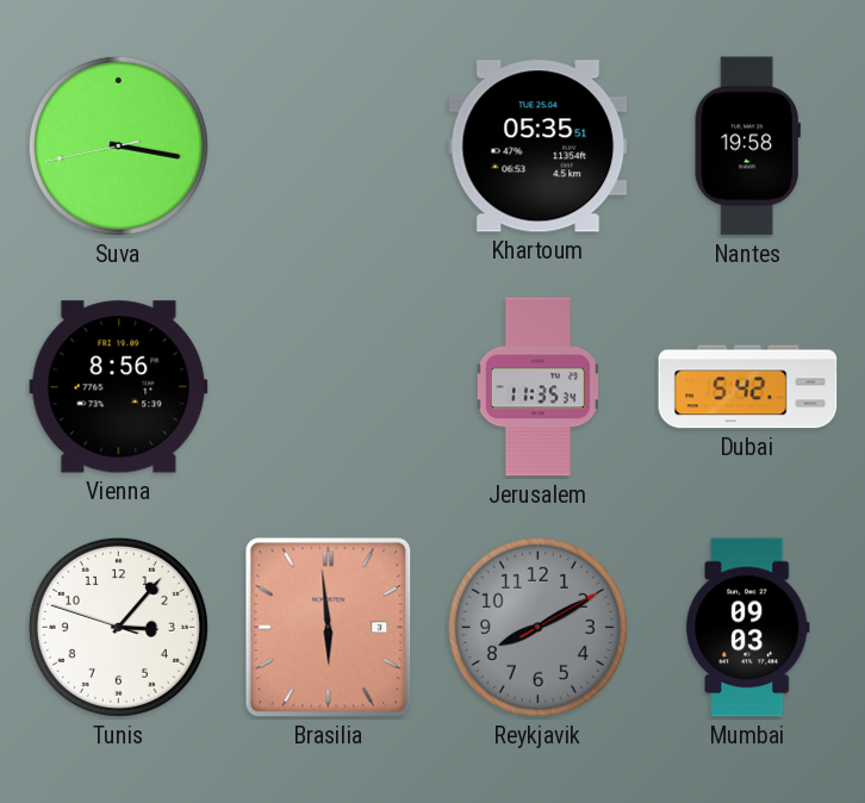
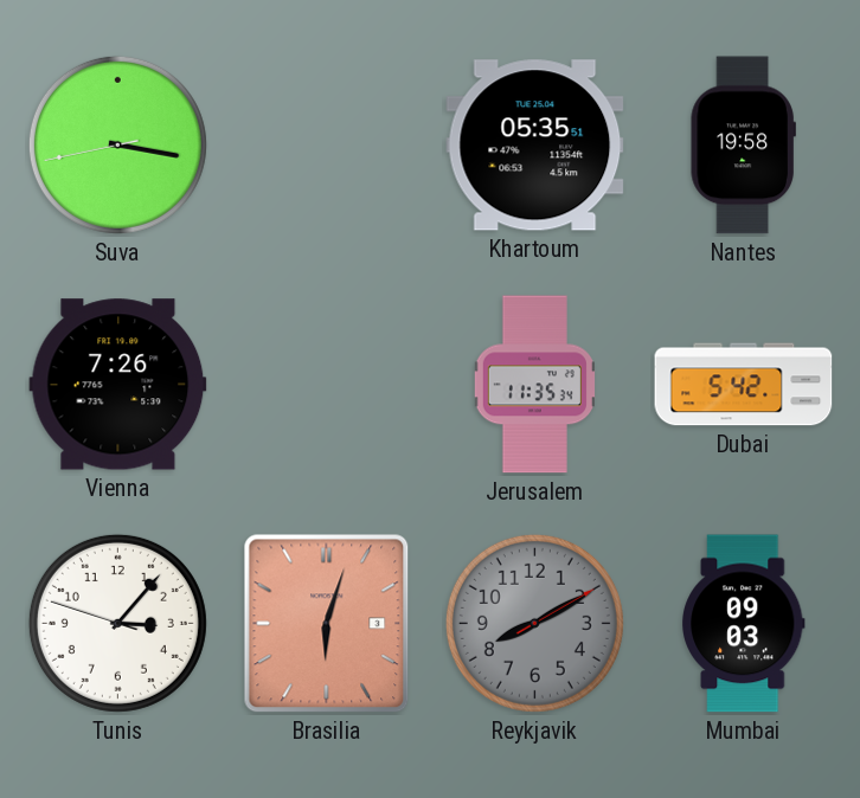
Vienna: 8:56 -> 7:26 (118, 385)
Brasilia: 5:59 -> 6:03 (327, 624)
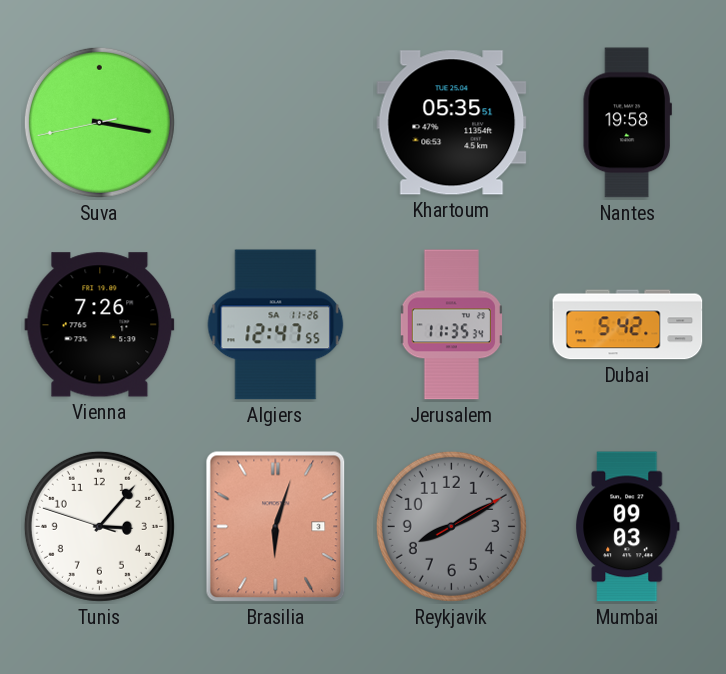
Algiers: none -> 12:47 (276, 325)
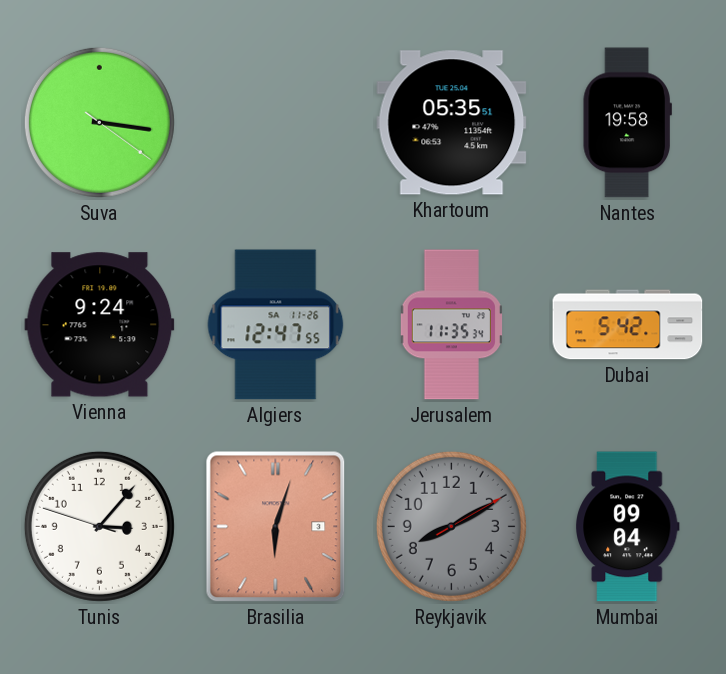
Suva: 3:16:43 -> 3:16:21 (99, 122)
Vienna: 7:26 -> 9:24 (100, 325)
Mumbai: 09:03 -> 09:04 (628, 527)
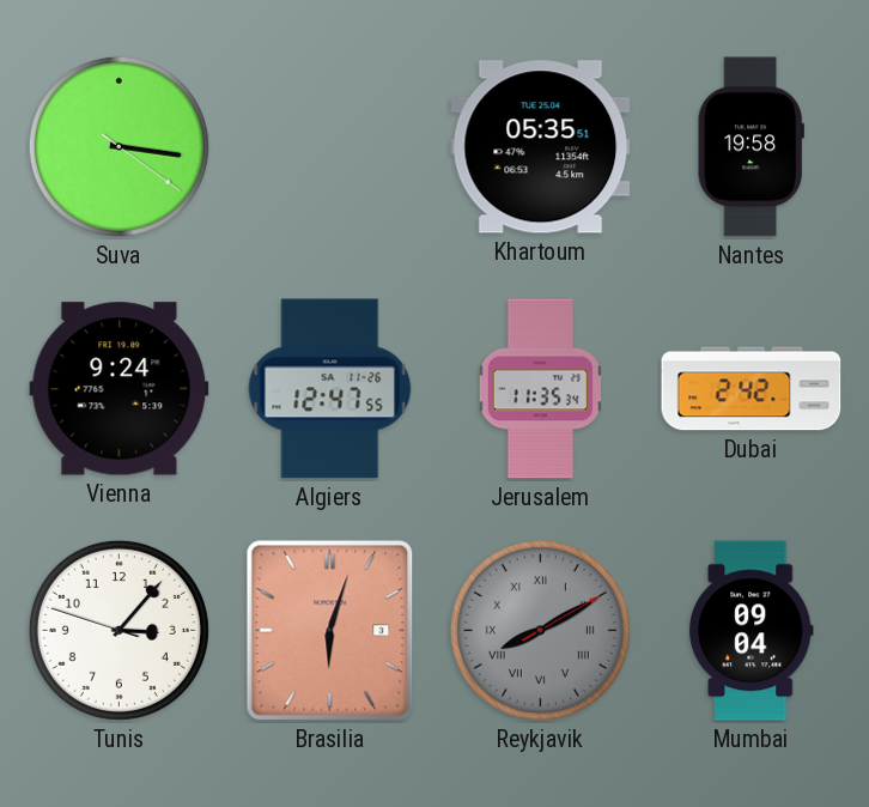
Dubai: 5:42 -> 2:42 (752, 389)
Reykjavik numerals: Arabic -> Roman (540, 630)
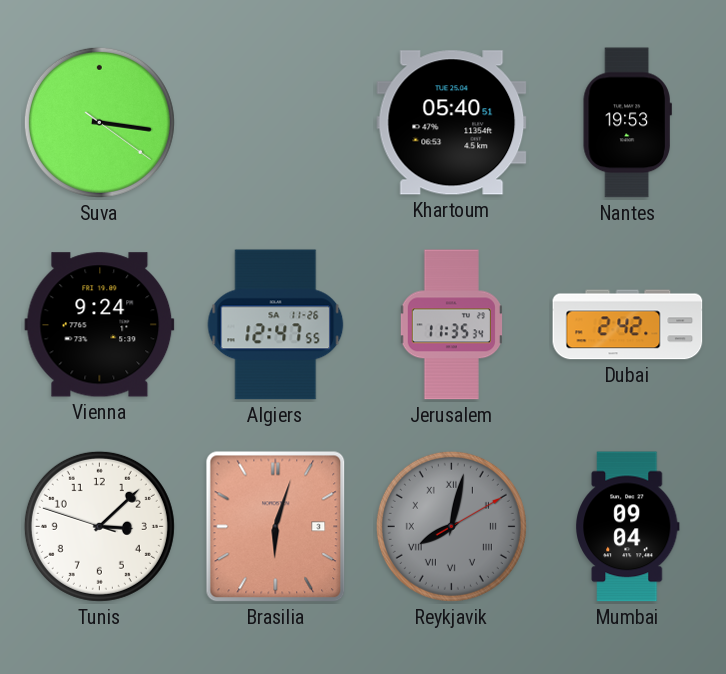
Khartoum: 05:35 -> 05:40 (452, 123)
Nantes: 19:58 -> 19:53 (627, 123)
Tunis: 3:06 -> 3:07 (99, 526)
Reykjavik: 8:10 -> 8:02 (451, 526)
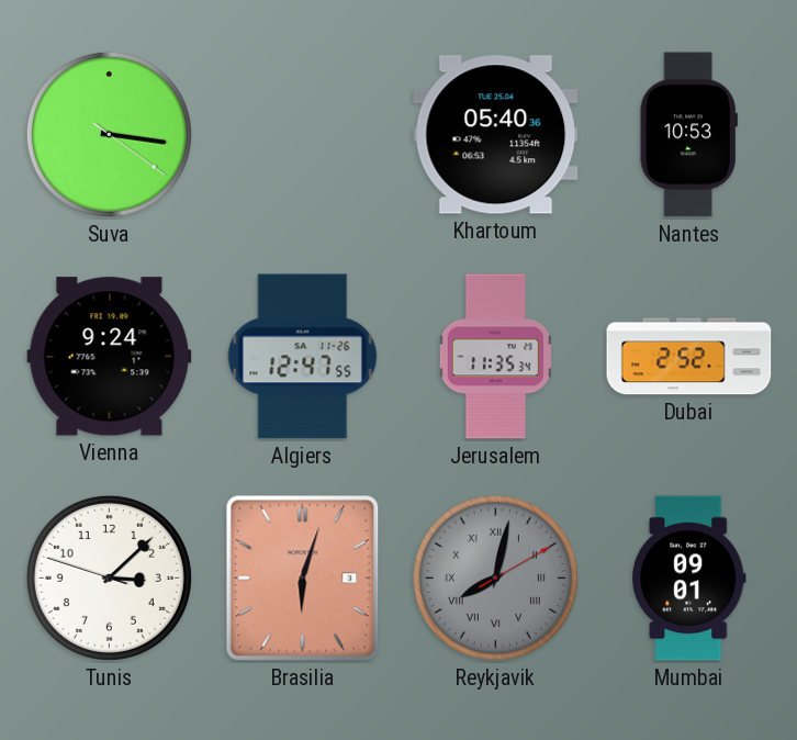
Khartoum: 05:40:51 -> 05:40:36 (496, 135)
Nantes: 19:53 -> 10:53 (688, 135)
Dubai: 2:42 -> 2:52 (689, 357)
Mumbai: 09:04 -> 09:01 (689, 579)
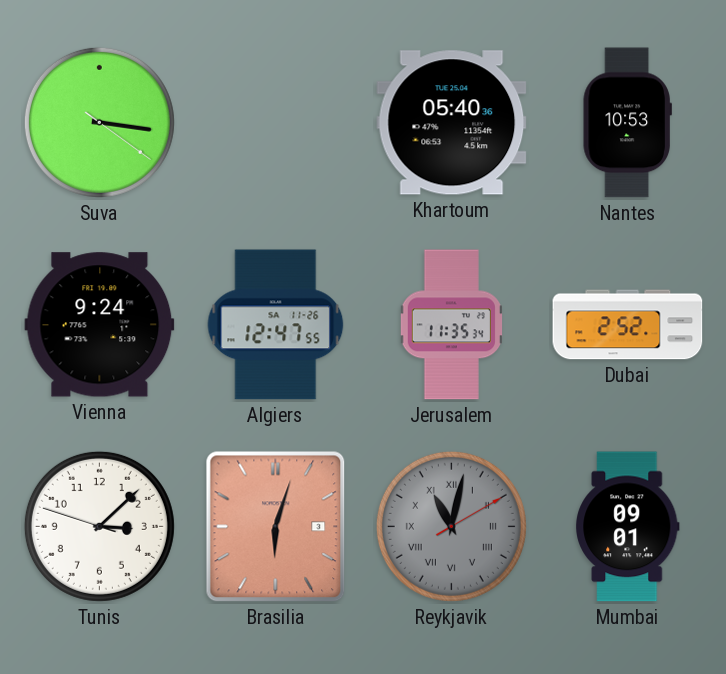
Reykjavik: 8:02 -> 11:02 (451, 526)
